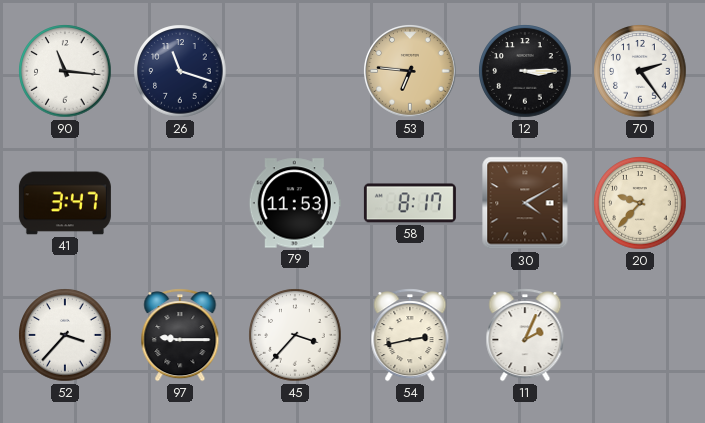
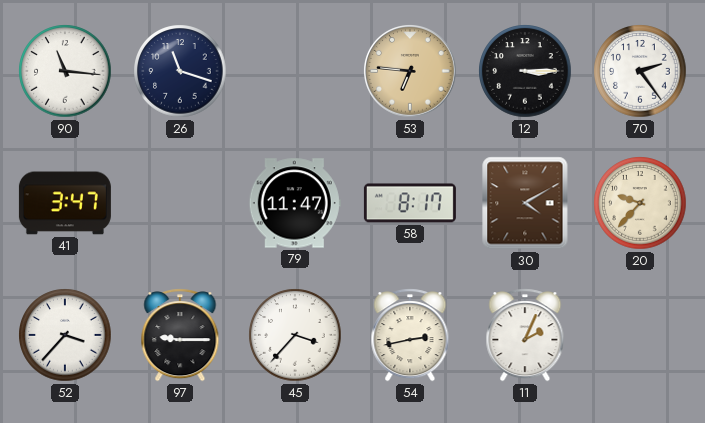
79: 11:53 -> 11:47 (295, 203)
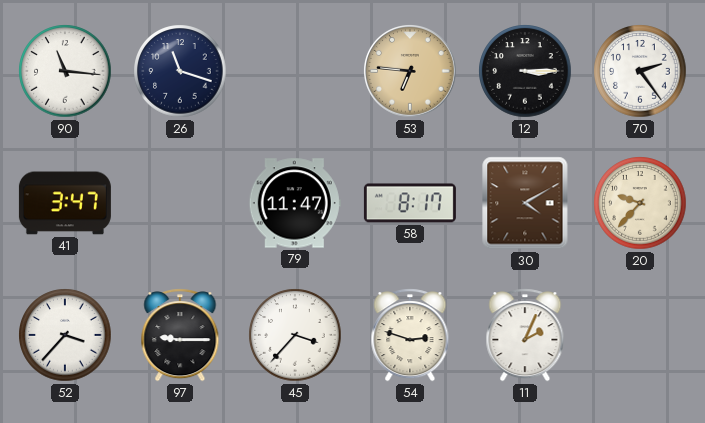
54: 2:43 -> 2:48 (410, 335)
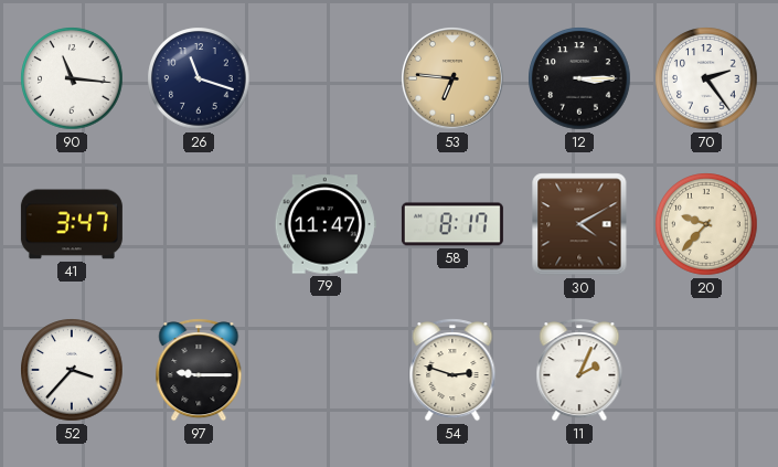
45: 3:37 -> none (295, 335)
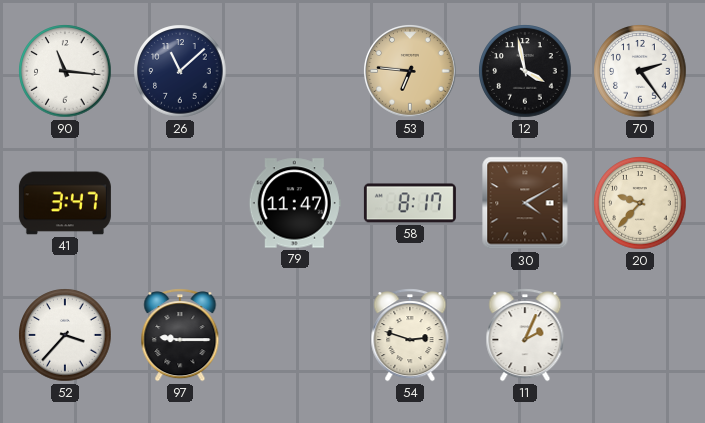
26: 11:18 -> 11:08 (180, 71)
12: 3:15 -> 3:58 (525, 71)
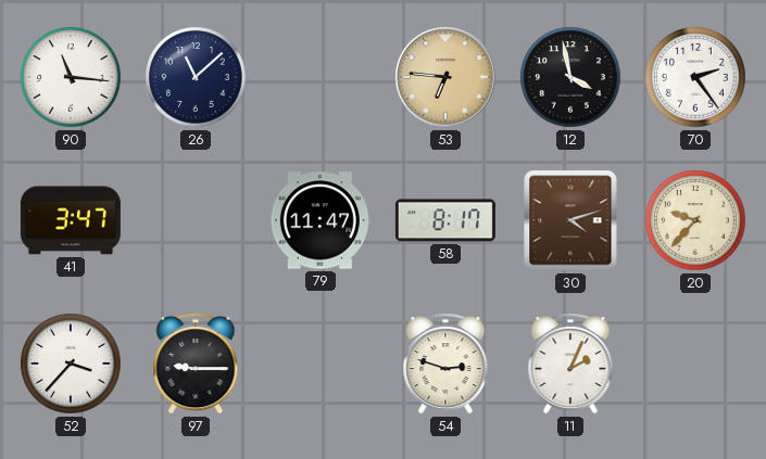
30: 4:10 -> 4:12 (570, 220)
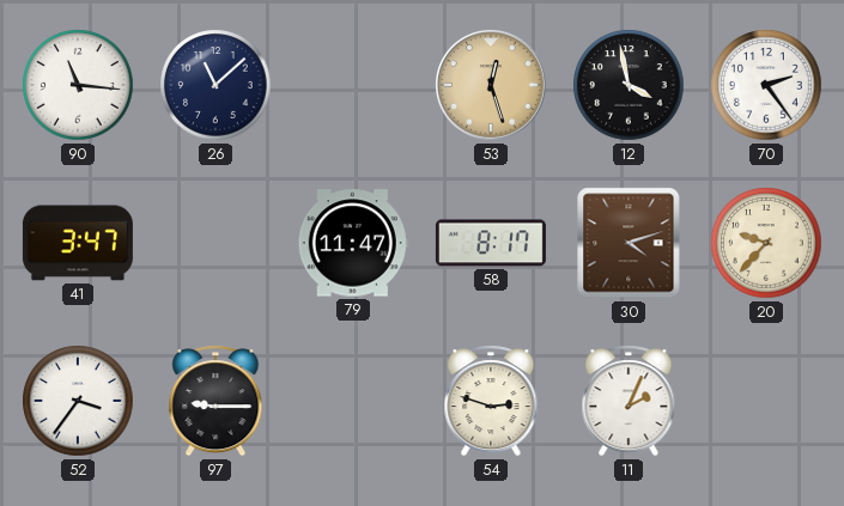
53: 6:46 -> 12:27 (492, 86)
52: 3:37 -> 3:36 (78, 401)
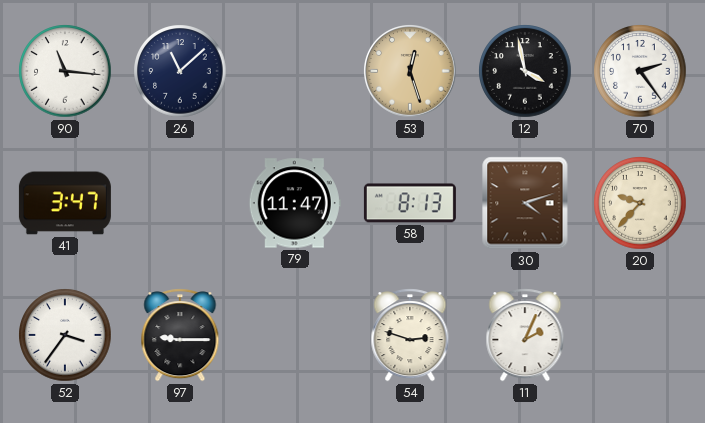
58: 8:17 -> 8:13 (410, 203)
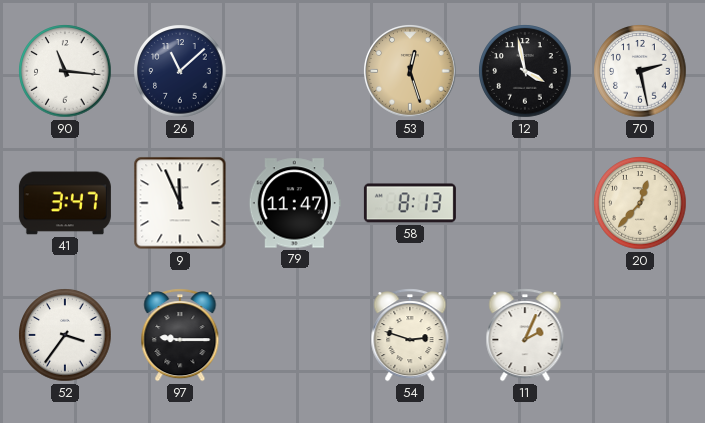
70: 2:24 -> 2:28 (640, 71)
9: none -> 11:56 (180, 203)
30: 4:12 -> none (525, 203)
20: 9:37 -> 12:37 (640, 203)
